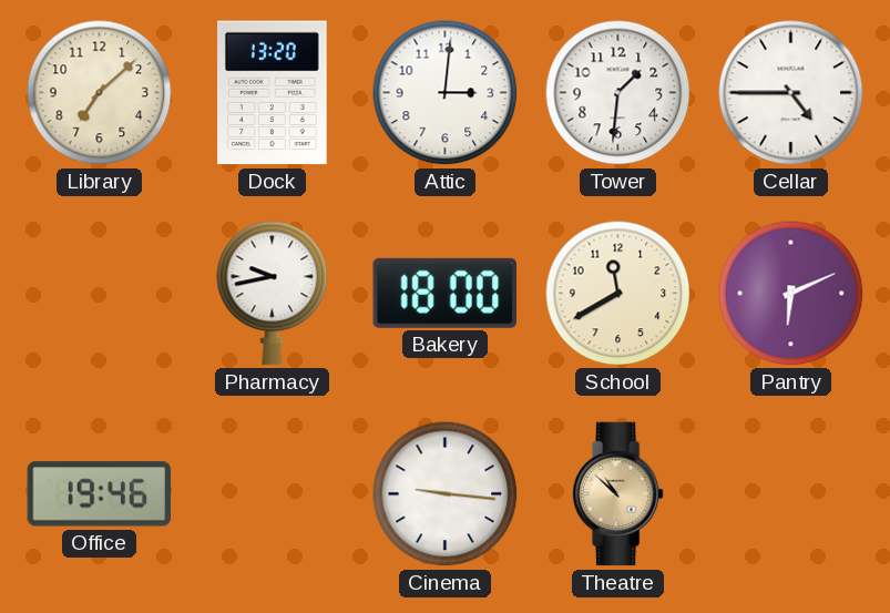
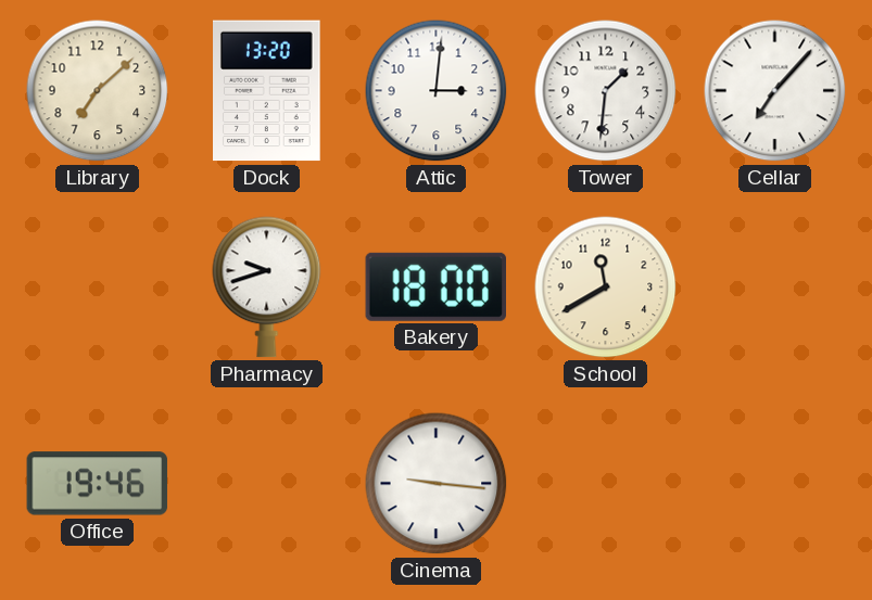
Cellar: 4:45 -> 7:07 (775, 91)
Pharmacy: 9:43 -> 9:42 (267, 288)
Pantry: 6:11 -> none (791, 294)
Theatre: 10:52 -> none (617, 494)
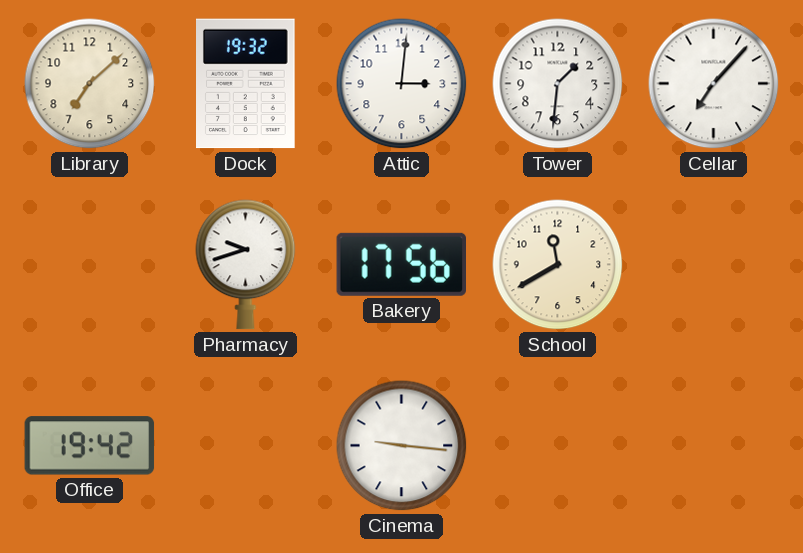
Dock: 13:20 -> 19:32 (246, 84)
Bakery: 18:00 -> 17:56 (401, 264)
Office: 19:46 -> 19:42 (90, 446)
